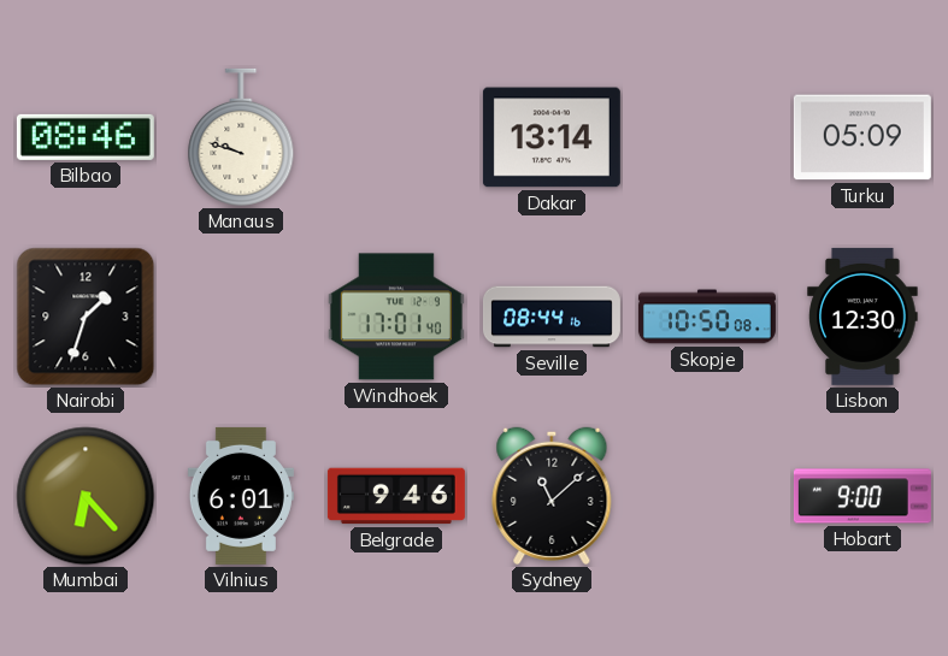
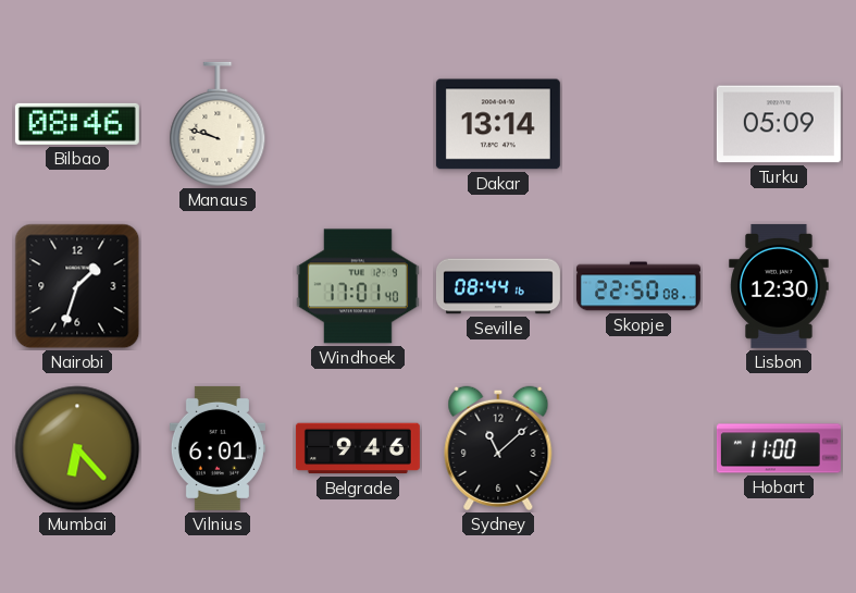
Skopje: 10:50 -> 22:50 (638, 286)
Hobart: 9:00 -> 11:00 (779, 448)
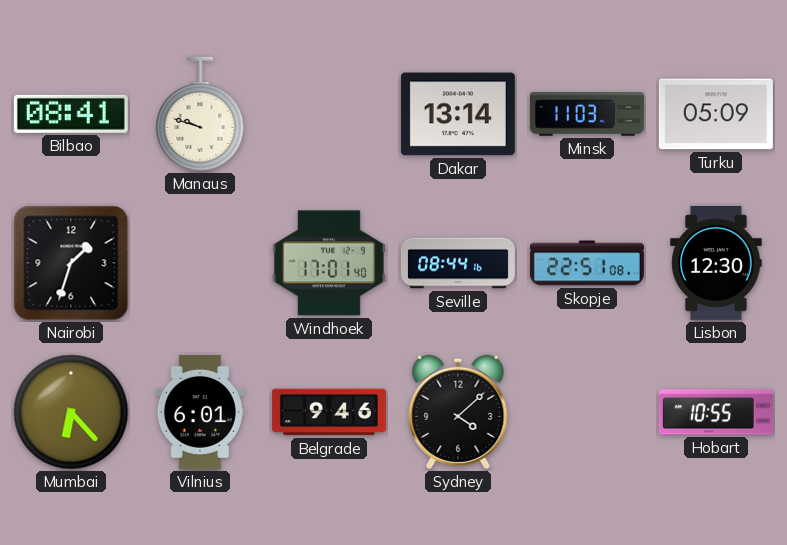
Bilbao: 08:46 -> 08:41 (71, 114)
Minsk: none -> 11:03 (587, 114)
Skopje: 22:50 -> 22:51 (587, 263)
Sydney: 11:08 -> 4:08 (458, 412)
Hobart: 11:00 -> 10:55 (716, 412)
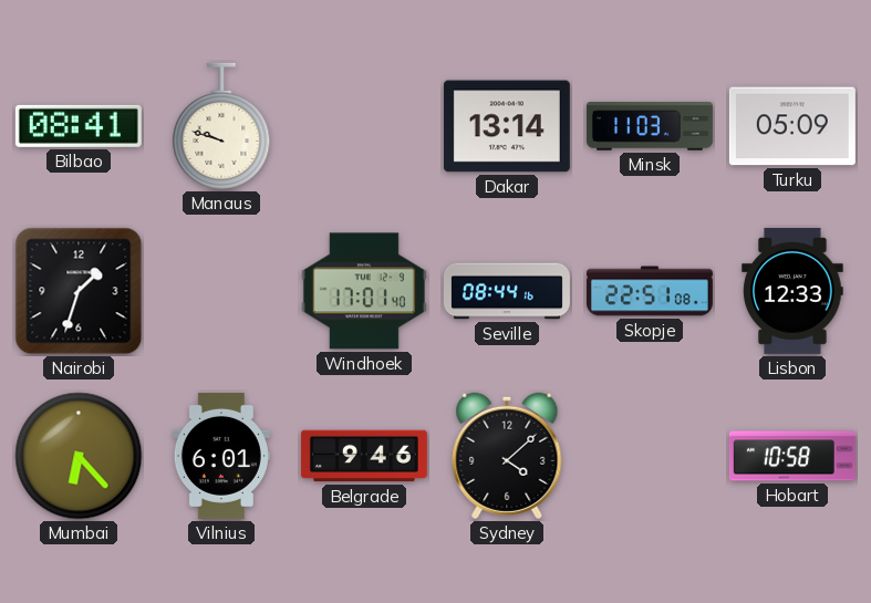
Lisbon: 12:30 -> 12:33 (792, 291)
Hobart: 10:55 -> 10:58 (792, 456)
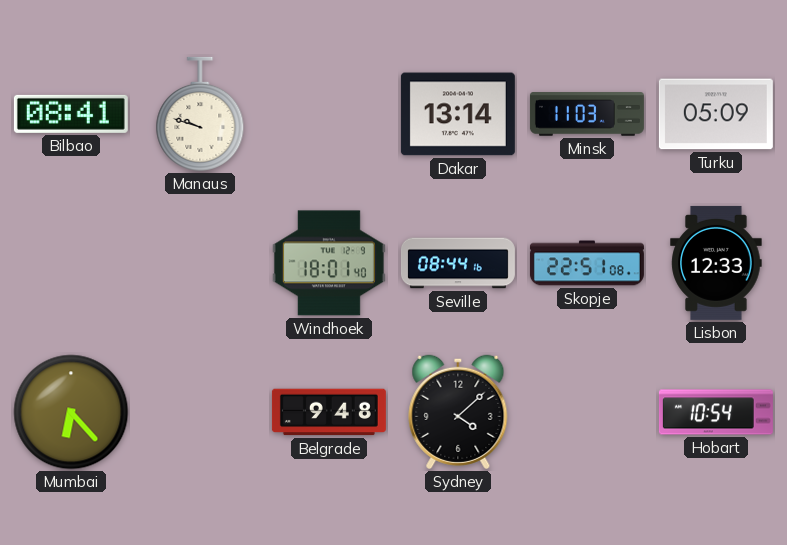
Nairobi: 1:33 -> none (79, 291)
Windhoek: 17:01 -> 18:01 (329, 263)
Vilnius: 6:01 -> none (221, 456)
Belgrade: 9:46 -> 9:48 (329, 412)
Hobart: 10:58 -> 10:54 (716, 412)
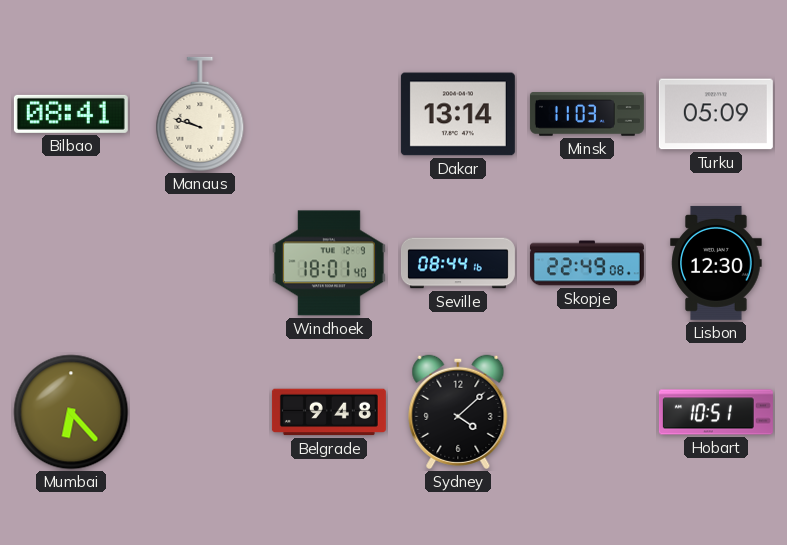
Skopje: 22:51 -> 22:49 (587, 263)
Lisbon: 12:33 -> 12:30 (716, 263)
Hobart: 10:54 -> 10:51 (716, 412)
